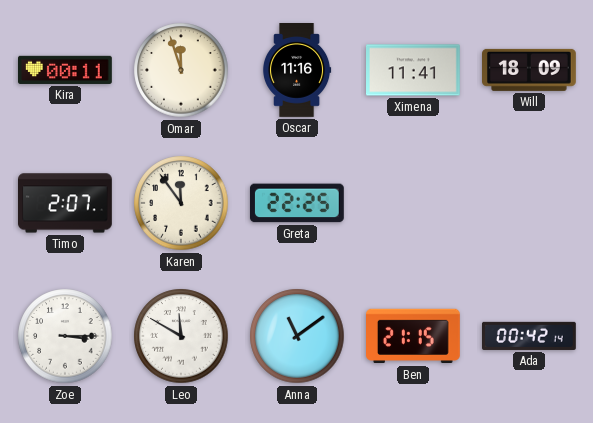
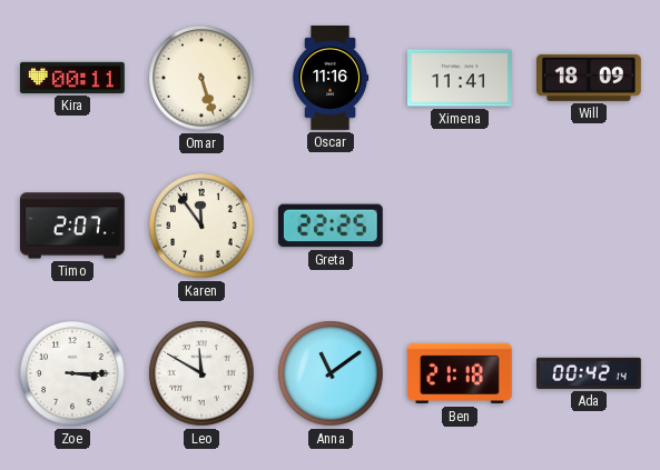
Omar: 11:57 -> 5:27 (201, 78)
Ben: 21:15 -> 21:18 (461, 373)
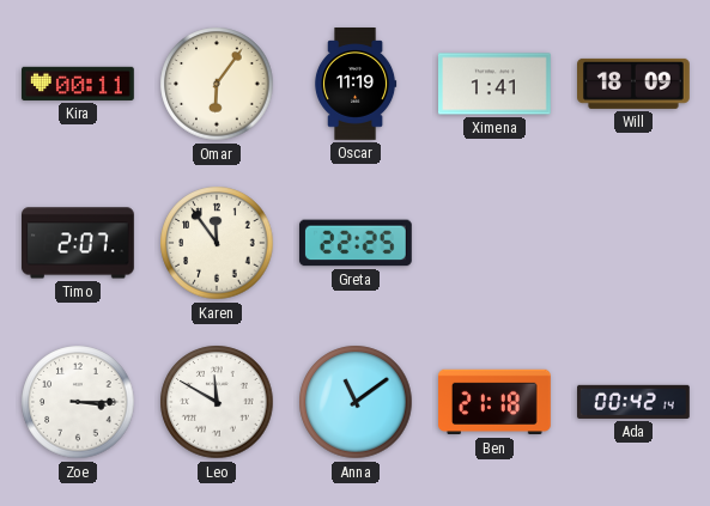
Omar: 5:27 -> 6:06 (217, 84)
Oscar: 11:16 -> 11:19 (356, 85)
Ximena: 11:41 -> 1:41 (496, 84)
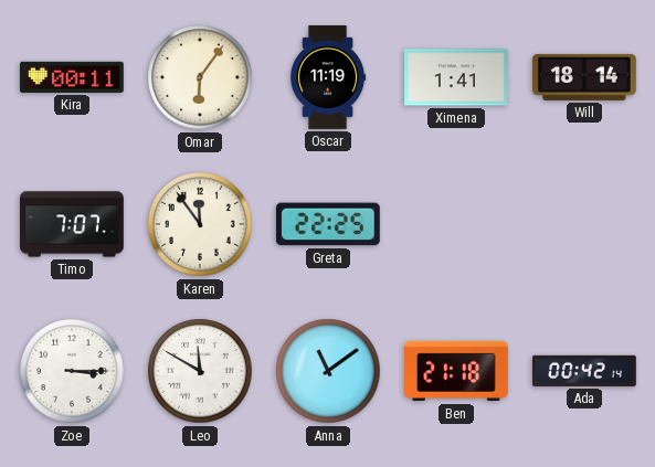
Will: 18:09 -> 18:14 (585, 77)
Timo: 2:07 -> 7:07 (73, 224)
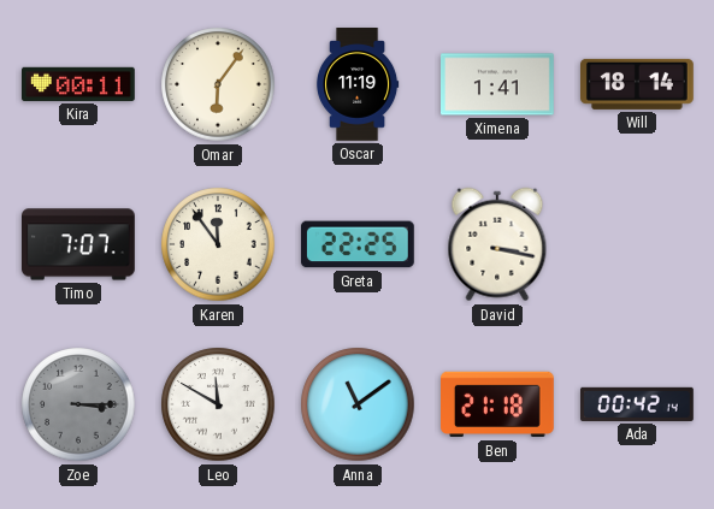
David: none -> 3:17 (497, 244)
Zoe dial: white -> grey (78, 404)
